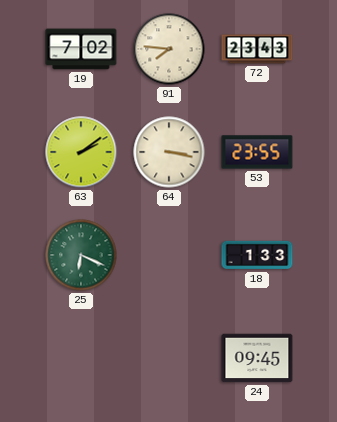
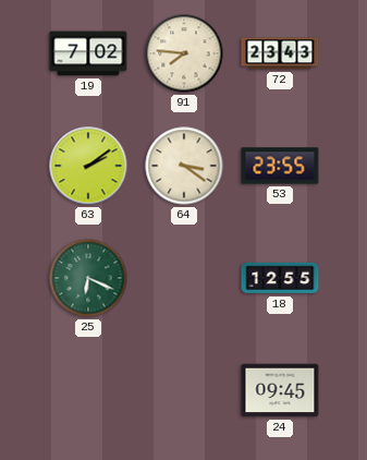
64: 3:17 -> 3:21 (184, 166)
18: 1:33 -> 12:55 (280, 278)
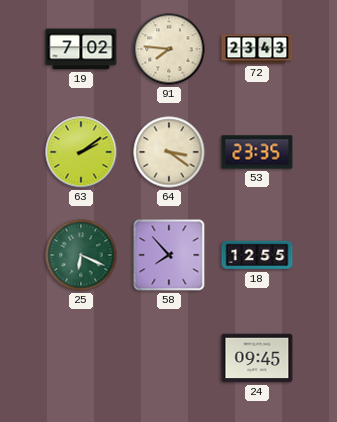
53: 23:55 -> 23:35 (257, 152)
58: none -> 7:53 (169, 255)
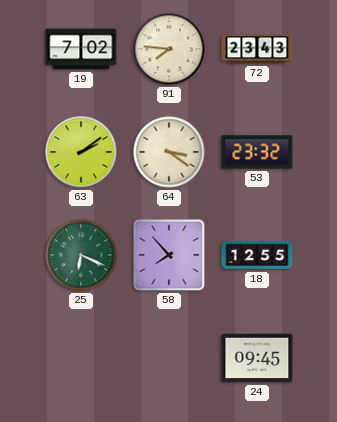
53: 23:35 -> 23:32 (257, 152)
